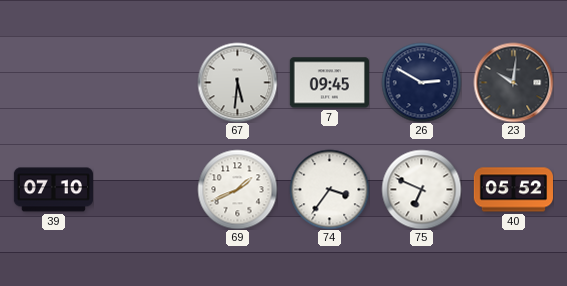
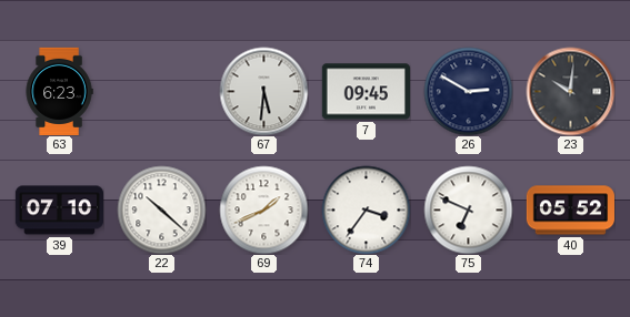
63: none -> 6:23 (59, 91)
22: none -> 10:22 (161, 209)
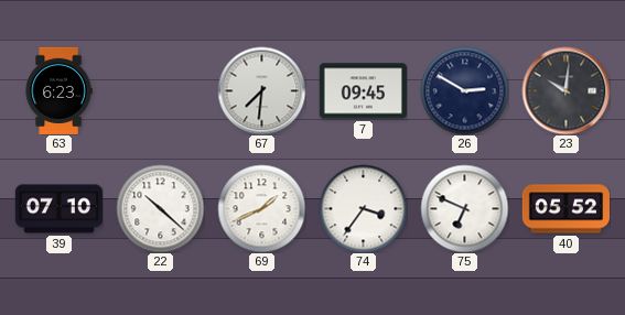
67: 5:31 -> 7:31 (261, 90)
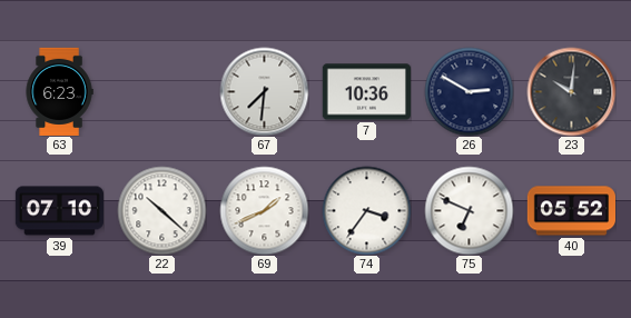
7: 09:45 -> 10:36 (366, 92)
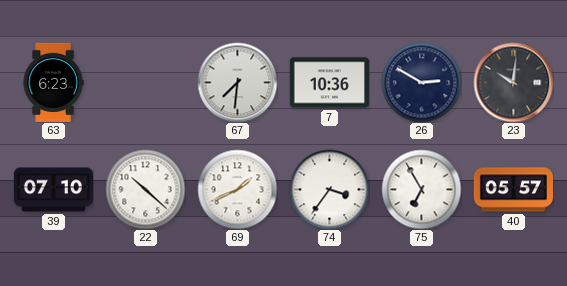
75: 6:49 -> 6:55 (421, 189)
40: 05:52 -> 05:57 (513, 190)
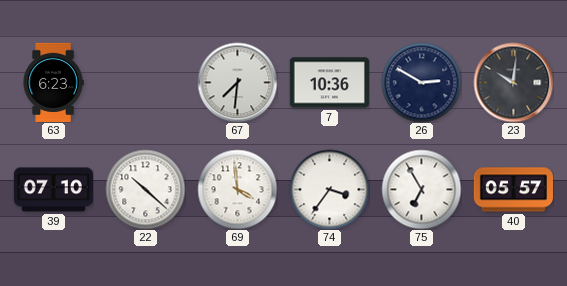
69: 1:41 -> 3:59 (237, 189)
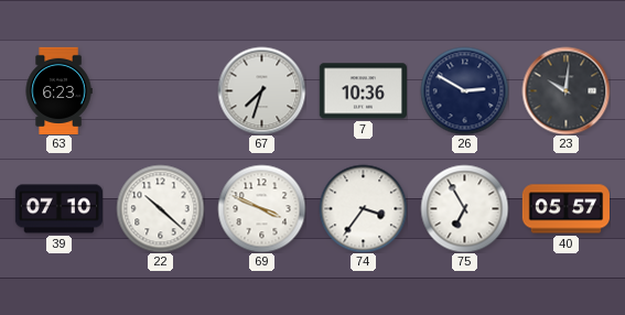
67: 7:31 -> 7:33 (261, 90)
69: 3:59 -> 3:49 (261, 208)
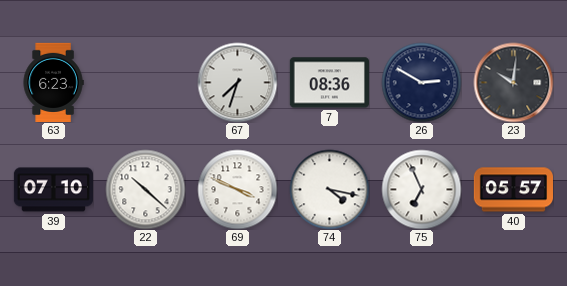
7: 10:36 -> 08:36 (329, 83)
74: 3:36 -> 4:17 (329, 189)
75: 6:55 -> 6:56 (421, 189)
